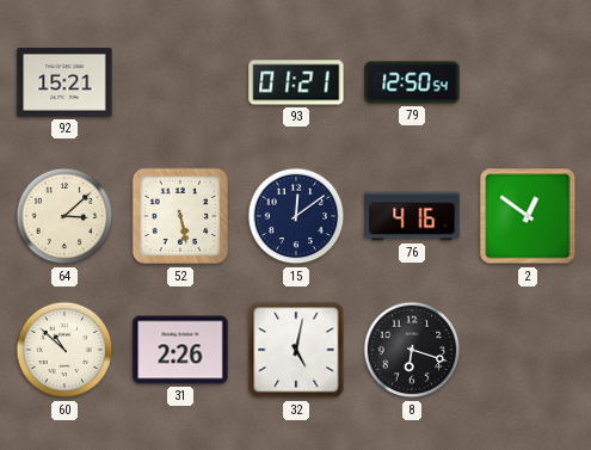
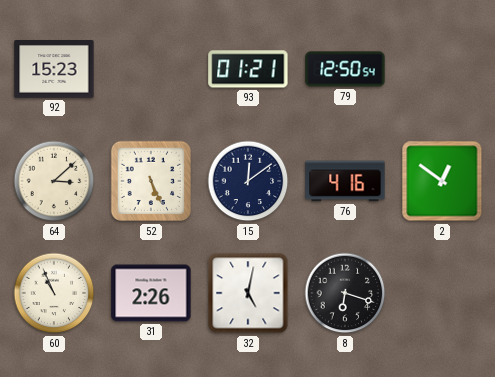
92: 15:21 -> 15:23 (54, 70)
52: 5:28 -> 5:26 (151, 181)
60: 10:52 -> 10:56 (54, 293)
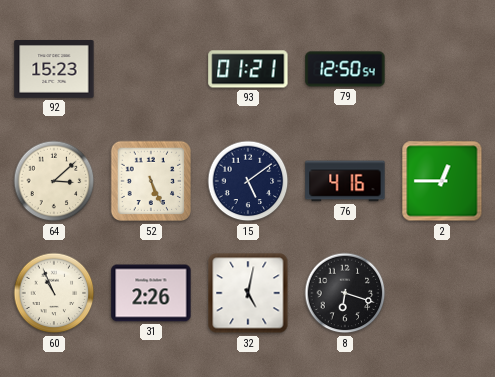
15: 12:09 -> 5:09 (248, 181)
2: 12:51 -> 12:45 (442, 181)
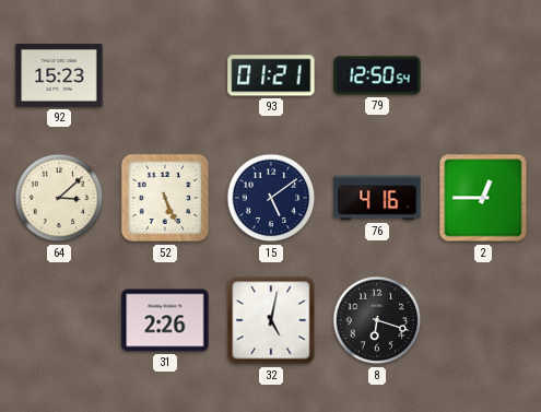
60: 10:56 -> none (54, 293)
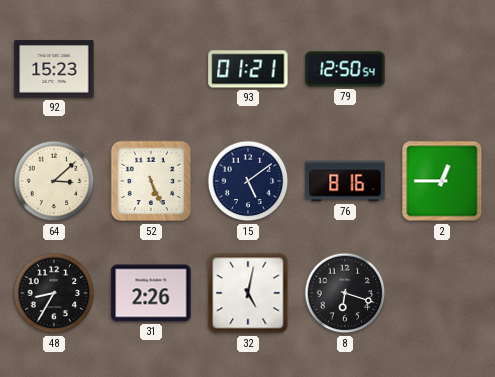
76: 4:16 -> 8:16 (345, 181)
48: none -> 8:35 (54, 293)
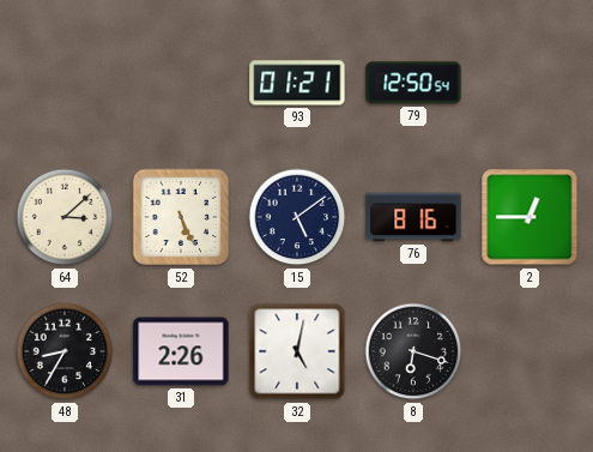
92: 15:23 -> none (54, 70)
